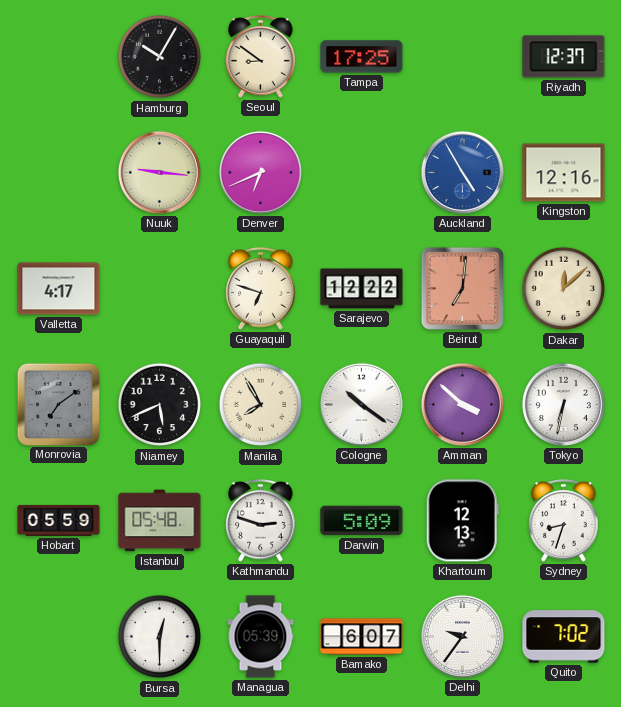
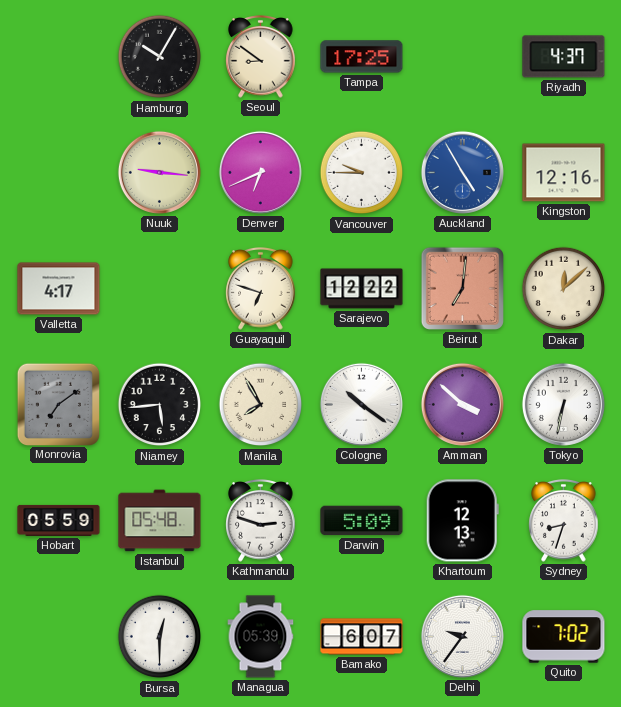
Riyadh: 12:37 -> 4:37 (564, 57)
Vancouver: none -> 9:45 (362, 173)
Niamey: 5:41 -> 5:44 (160, 405)
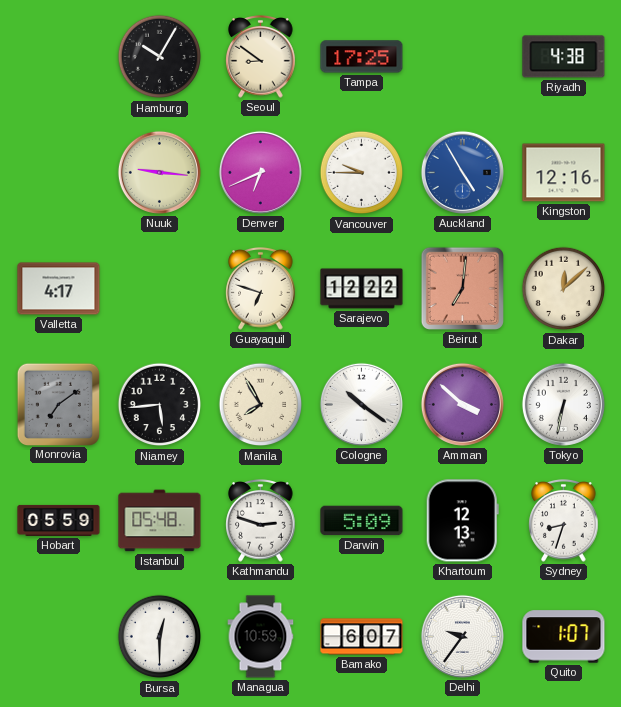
Riyadh: 4:37 -> 4:38 (564, 57)
Managua: 05:39 -> 10:59 (261, 637)
Quito: 7:02 -> 1:07 (564, 637)
